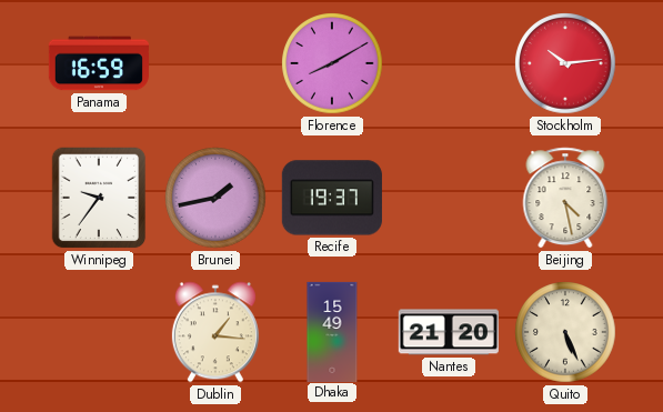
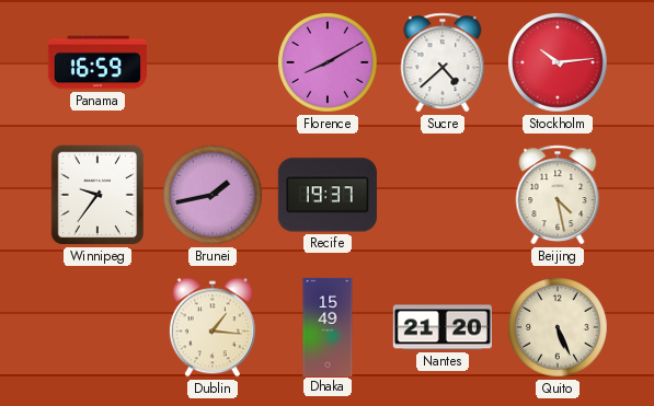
Sucre: none -> 4:38 (443, 62)
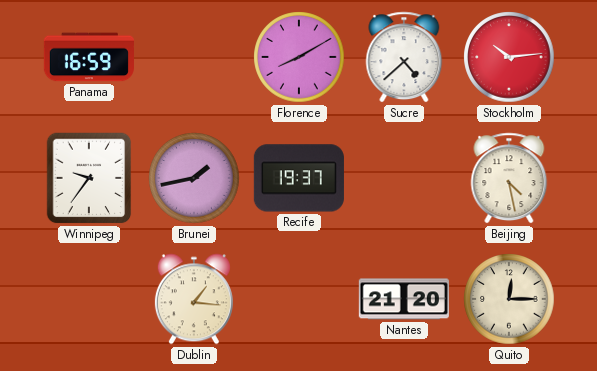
Dhaka: 15:49 -> none (328, 326)
Quito: 5:26 -> 12:15 (509, 299)
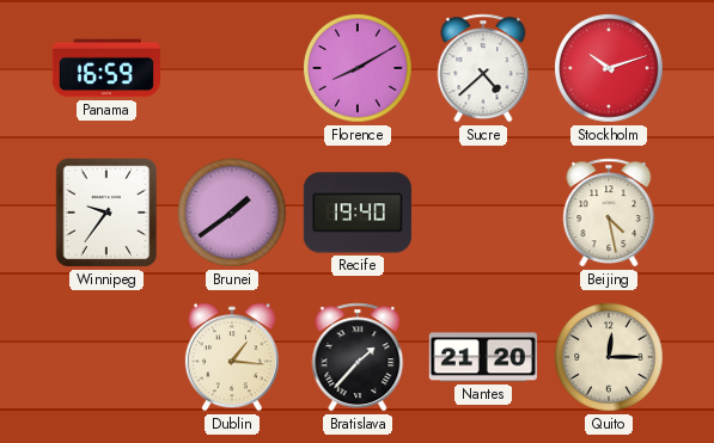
Stockholm: 10:14 -> 10:12 (609, 68)
Brunei: 1:43 -> 1:39 (232, 213)
Recife: 19:37 -> 19:40 (358, 213)
Bratislava: none -> 1:37 (358, 357)
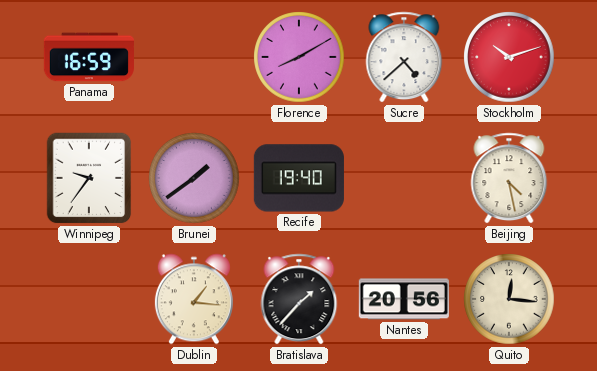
Nantes: 21:20 -> 20:56 (404, 299)
Quito: 12:15 -> 12:16 (509, 299)
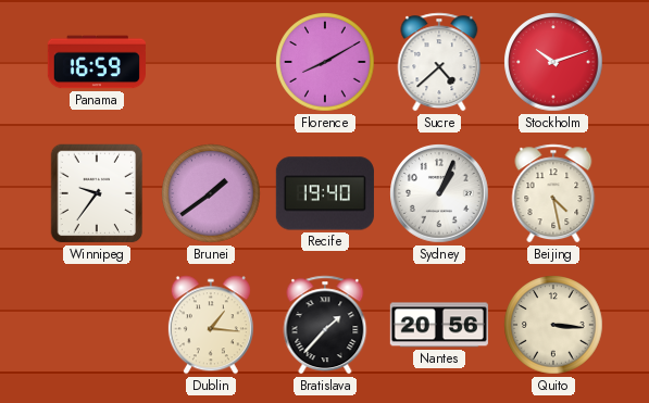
Sydney: none -> 1:04 (440, 194)
Quito: 12:16 -> 3:16 (553, 325)
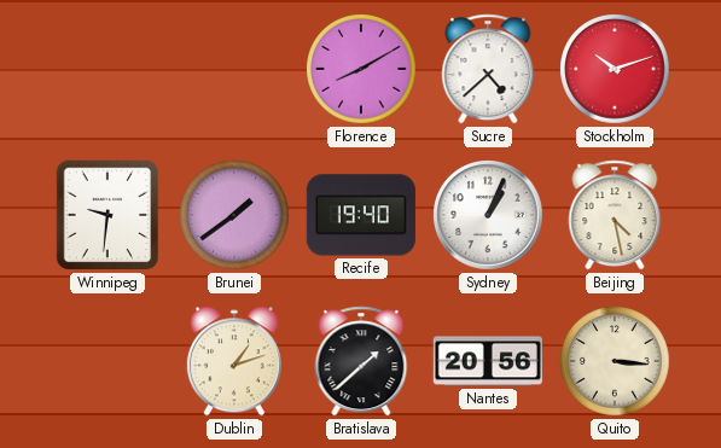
Panama: 16:59 -> none (97, 62)
Winnipeg: 9:36 -> 9:31 (107, 215)
Dublin: 1:16 -> 1:12 (234, 361)
Bratislava: 1:37 -> 1:38 (361, 361)
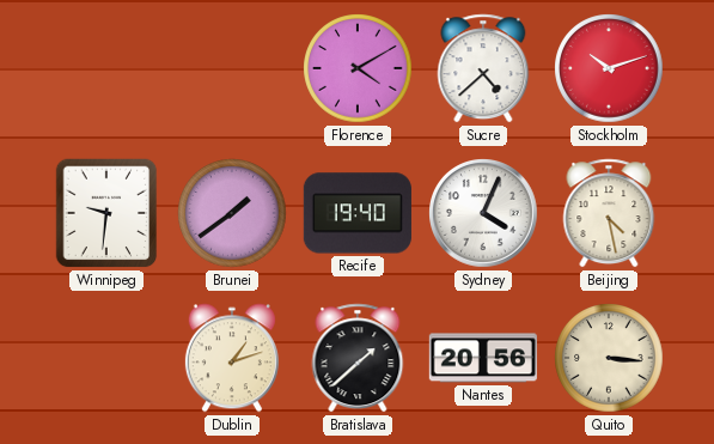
Florence: 8:10 -> 4:10 (358, 68)
Sydney: 1:04 -> 4:04 (484, 214)
